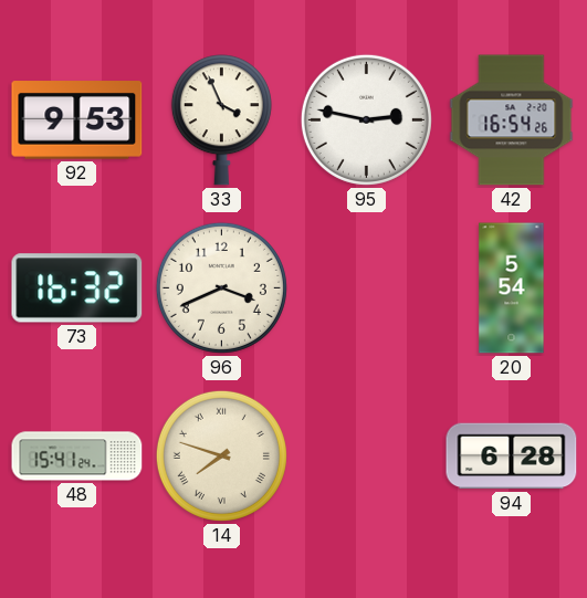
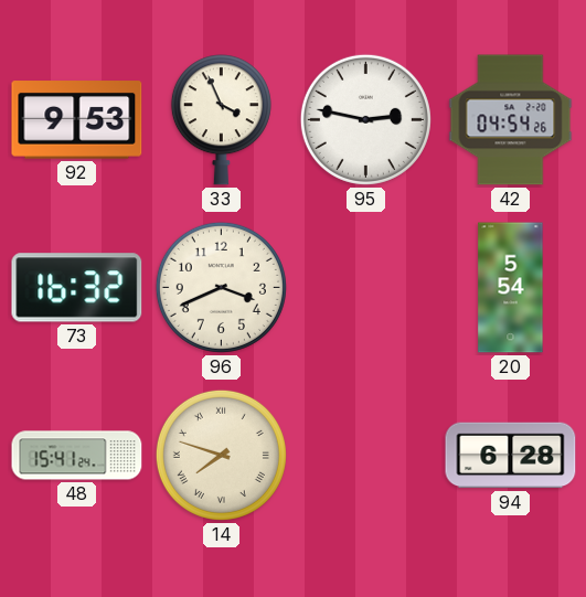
42: 16:54 -> 04:54 (511, 120)
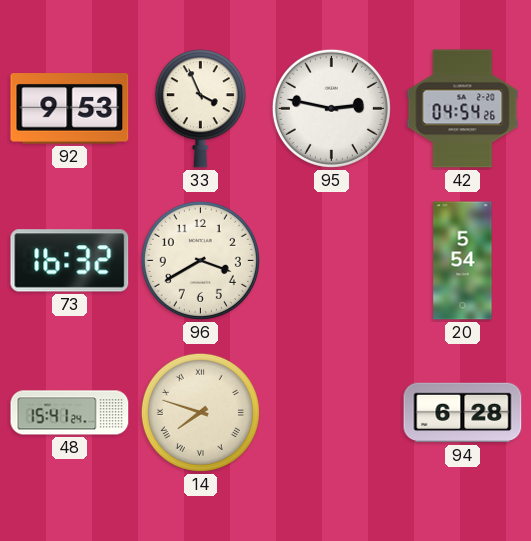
96: 3:41 -> 3:40 (200, 260)
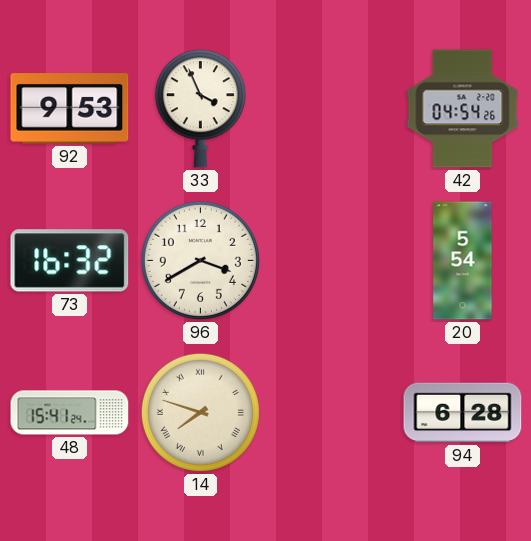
95: 2:47 -> none (331, 108)
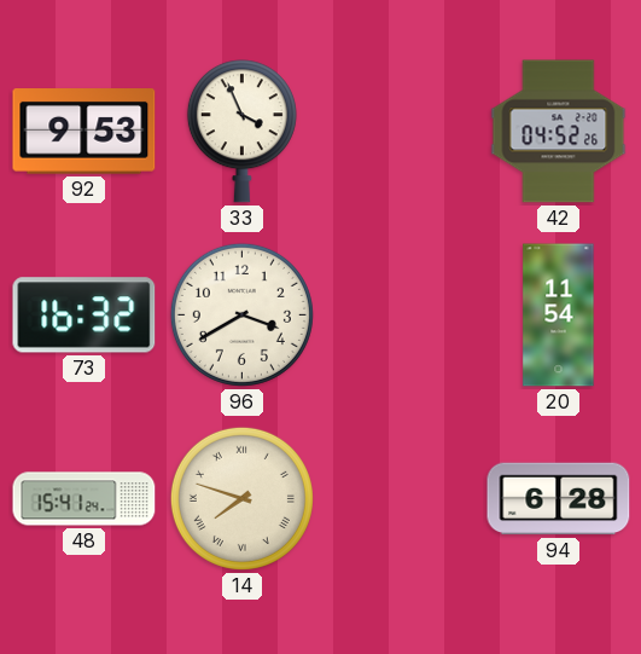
42: 04:54 -> 04:52 (559, 132)
20: 5:54 -> 11:54 (559, 316)
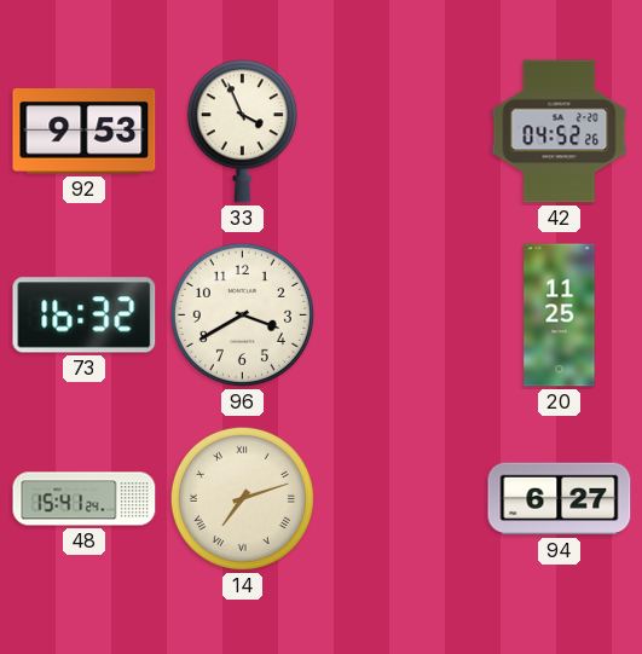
20: 11:54 -> 11:25 (560, 316)
14: 7:48 -> 7:12 (242, 498)
94: 6:28 -> 6:27 (560, 499)
